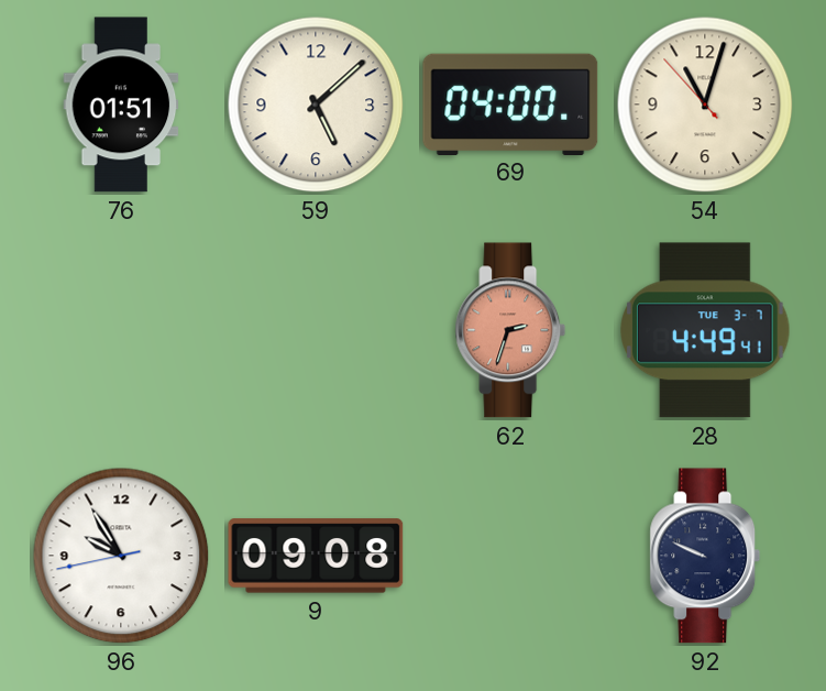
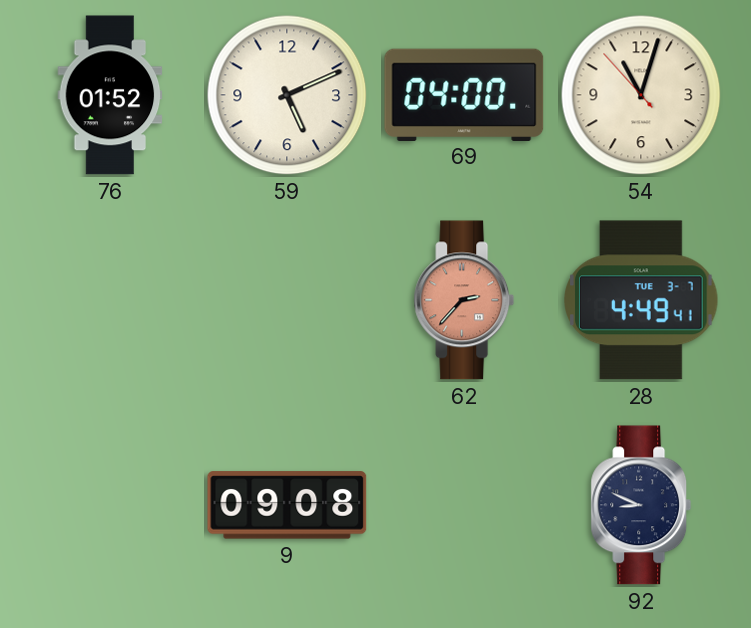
76: 01:51 -> 01:52 (110, 95)
59: 5:08 -> 5:11 (287, 95)
62: 2:33 -> 2:37 (464, 300)
96: 9:54 -> none (121, 556)
92: 9:49 -> 8:49 (641, 505)
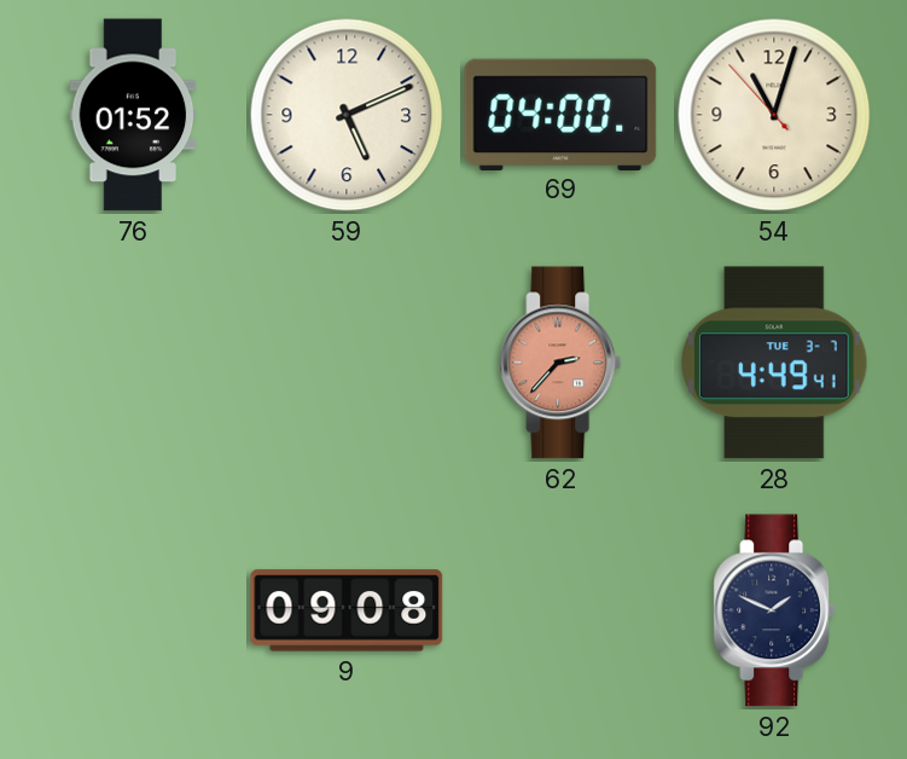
92: 8:49 -> 1:49 (774, 610)
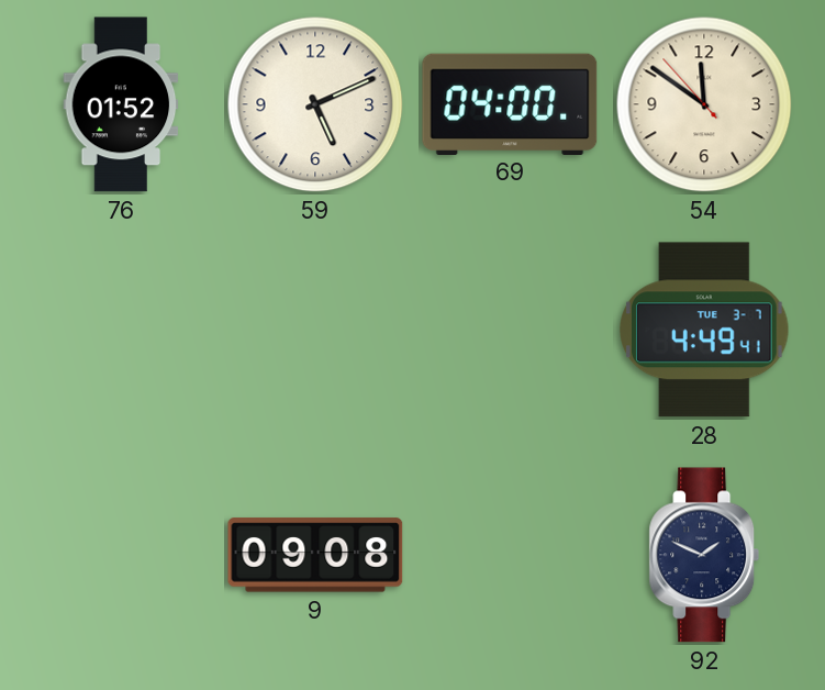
54: 11:02 -> 11:50 (704, 104)
62: 2:37 -> none (560, 363)
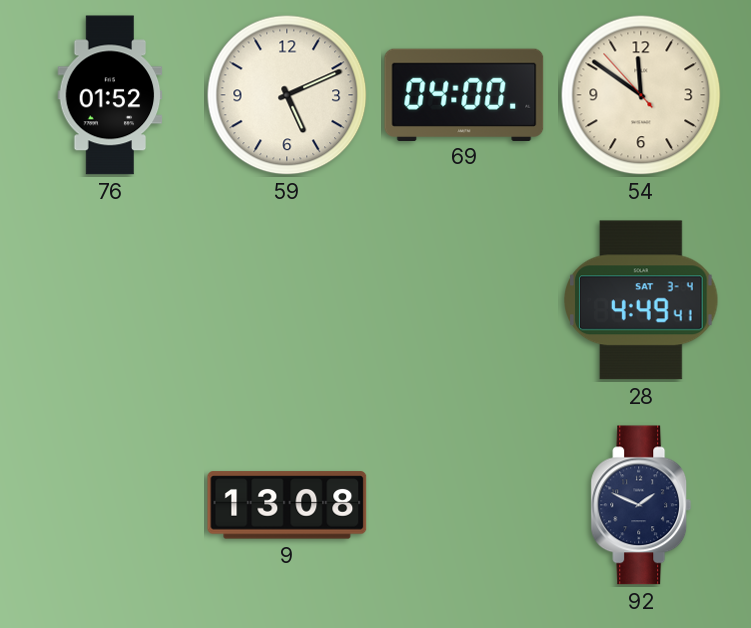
28 date: TUE 3-7 -> SAT 3-4 (641, 300)
9: 09:08 -> 13:08 (287, 505)
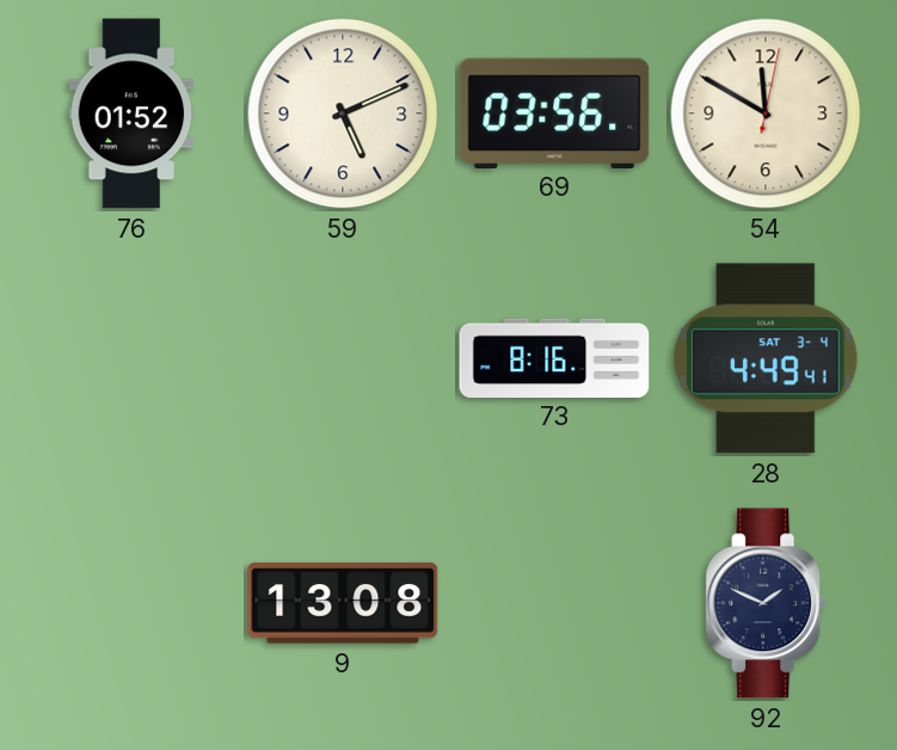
69: 04:00 -> 03:56 (554, 112)
54: 11:50:53 -> 11:50:02 (766, 113)
73: none -> 8:16 (554, 357)
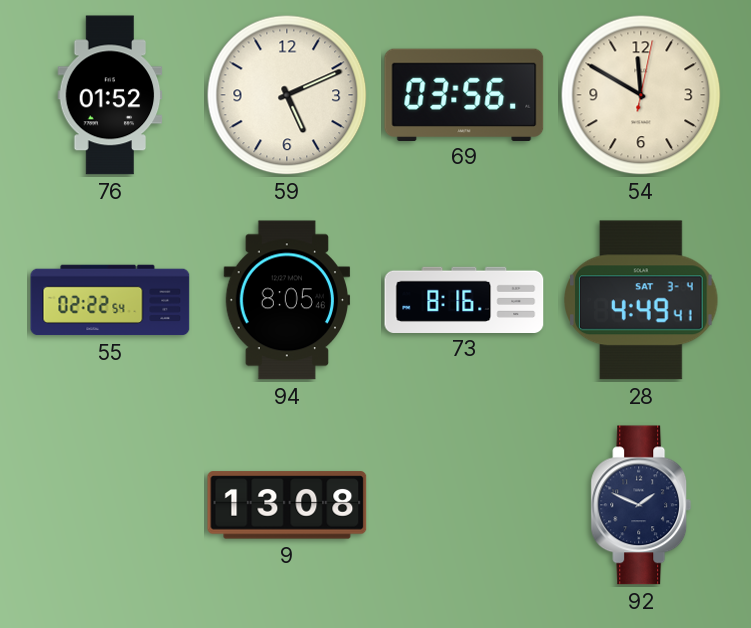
55: none -> 02:22 (110, 300)
94: none -> 8:05 (287, 300)
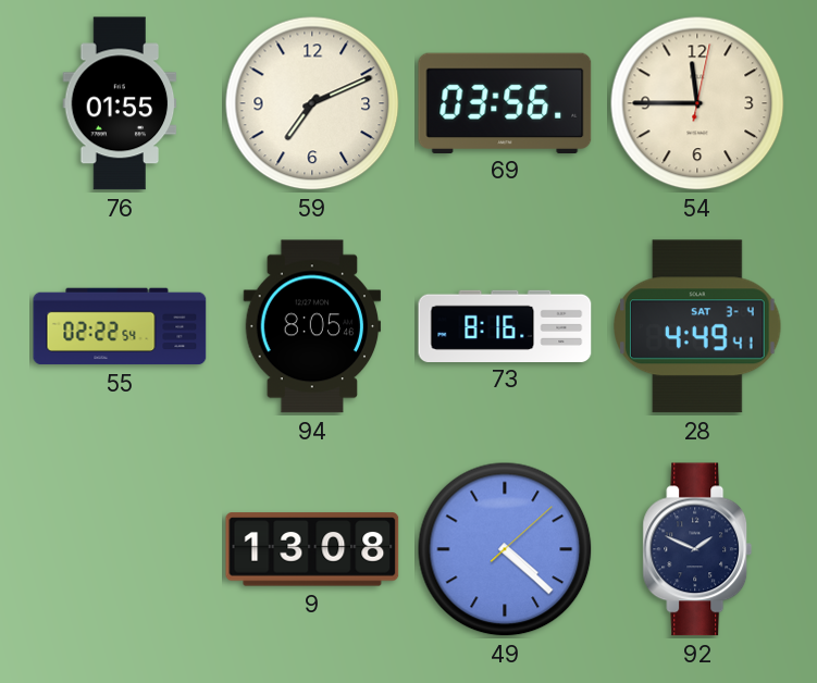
76: 01:52 -> 01:55 (120, 103)
59: 5:11 -> 7:11 (312, 103)
54: 11:50 -> 11:45 (697, 103)
49: none -> 4:22 (505, 549)
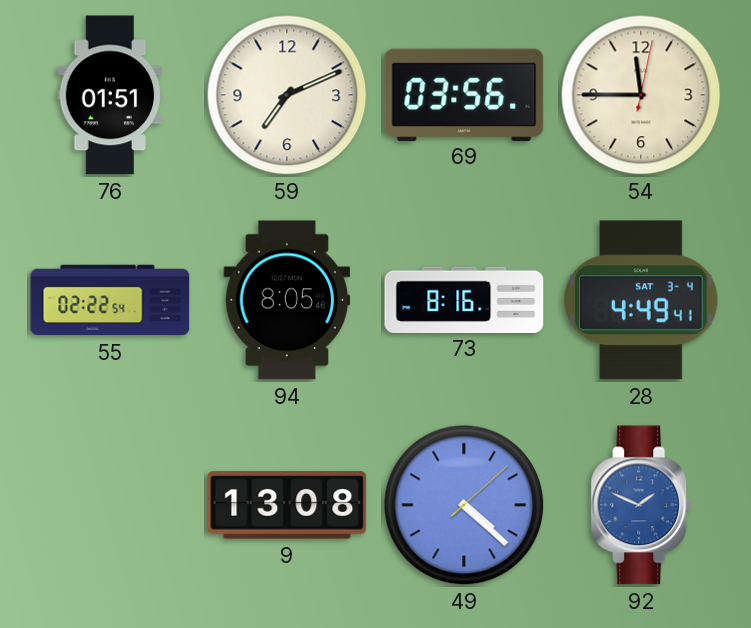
76: 01:55 -> 01:51 (110, 95)
92 dial: navy -> blue (641, 505)
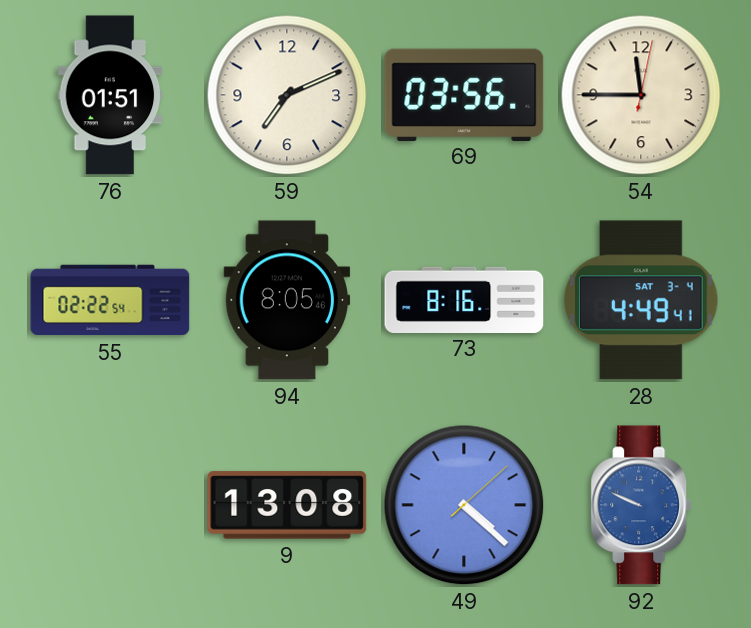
92: 1:49 -> 9:49 (641, 505)
